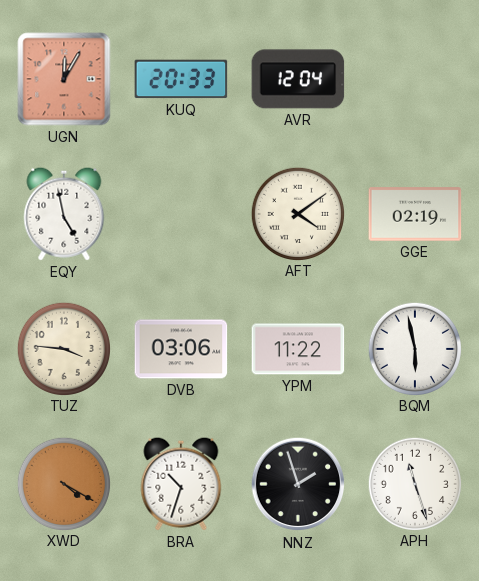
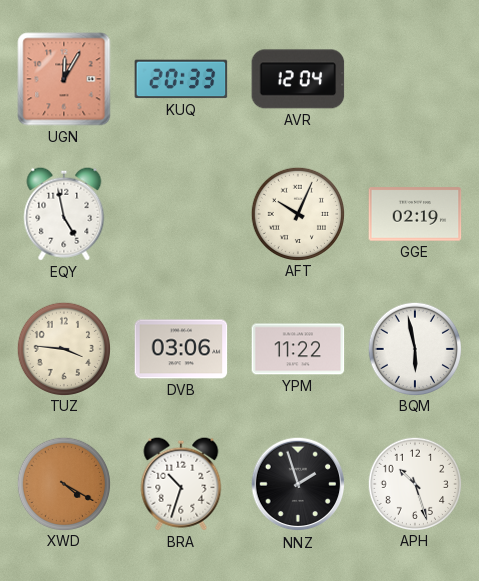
AFT: 4:09 -> 10:04 (297, 213)
APH: 11:27 -> 10:27 (414, 483)
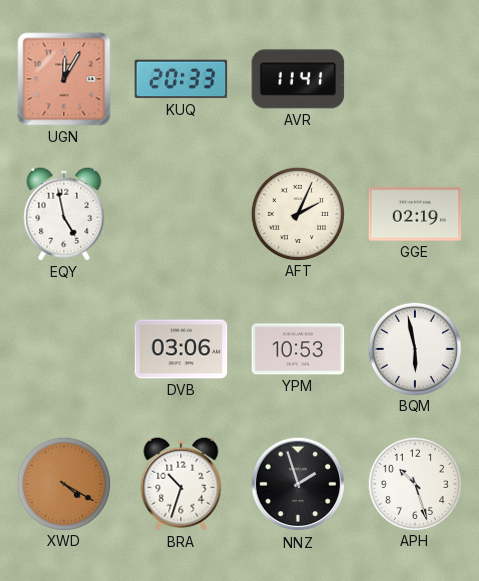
AVR: 12:04 -> 11:41 (298, 79)
AFT: 10:04 -> 2:04 (297, 213)
TUZ: 3:46 -> none (63, 348)
YPM: 11:22 -> 10:53 (298, 349)
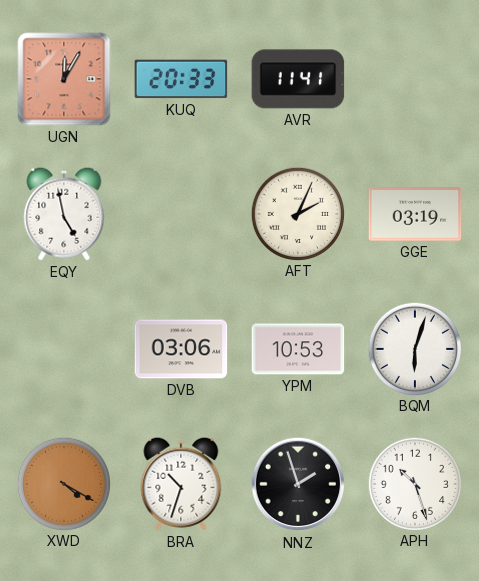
GGE: 02:19 -> 03:19 (415, 214)
BQM: 5:58 -> 6:03 (414, 348)
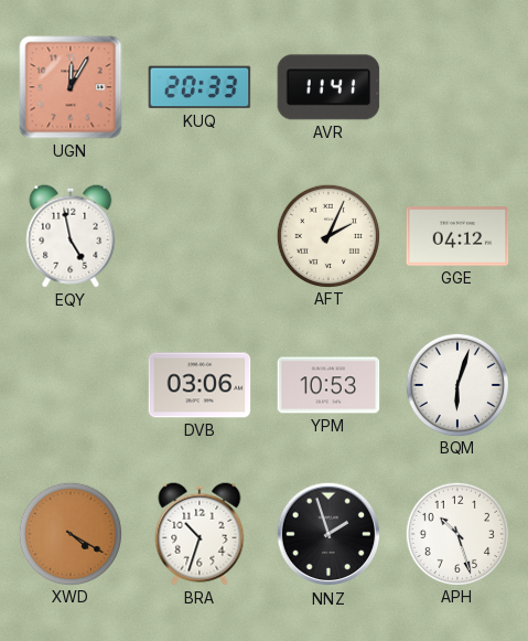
GGE: 03:19 -> 04:12 (457, 236)
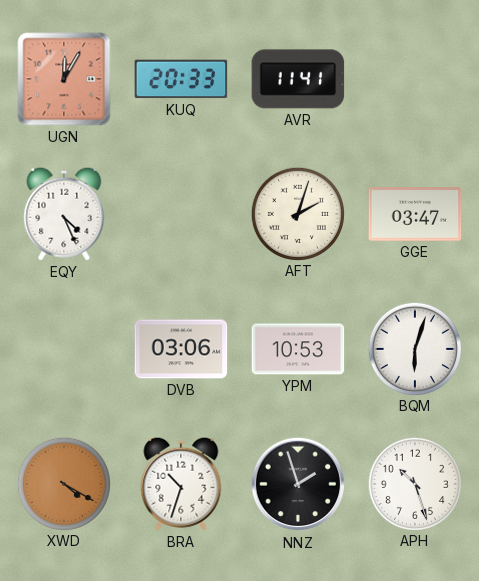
EQY: 4:58 -> 4:26 (64, 214)
AFT: 2:04 -> 2:03 (297, 213)
GGE: 04:12 -> 03:47 (415, 214)
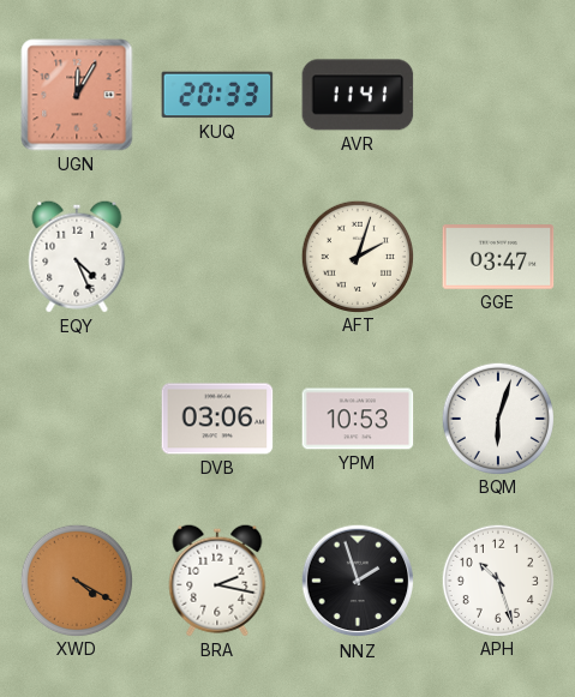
BRA: 10:33 -> 2:17 (217, 581)
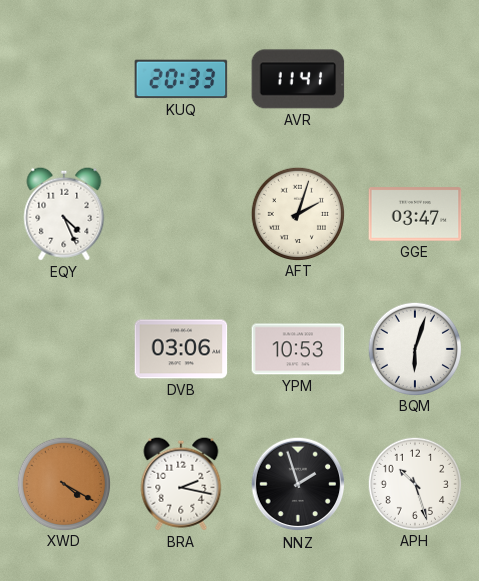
UGN: 12:05 -> none (77, 95)
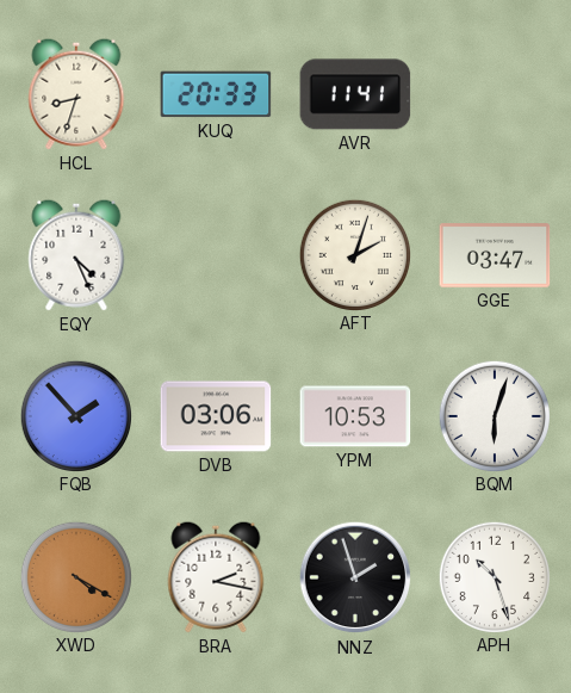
HCL: none -> 8:33 (76, 94)
FQB: none -> 1:53 (75, 415)
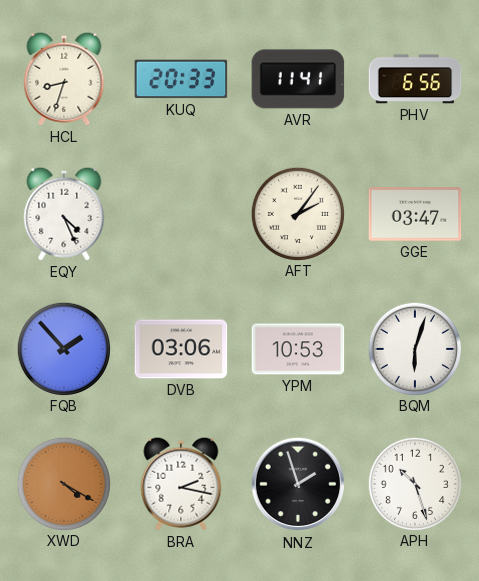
PHV: none -> 6:56 (415, 79)
AFT: 2:03 -> 2:06 (297, 213)
